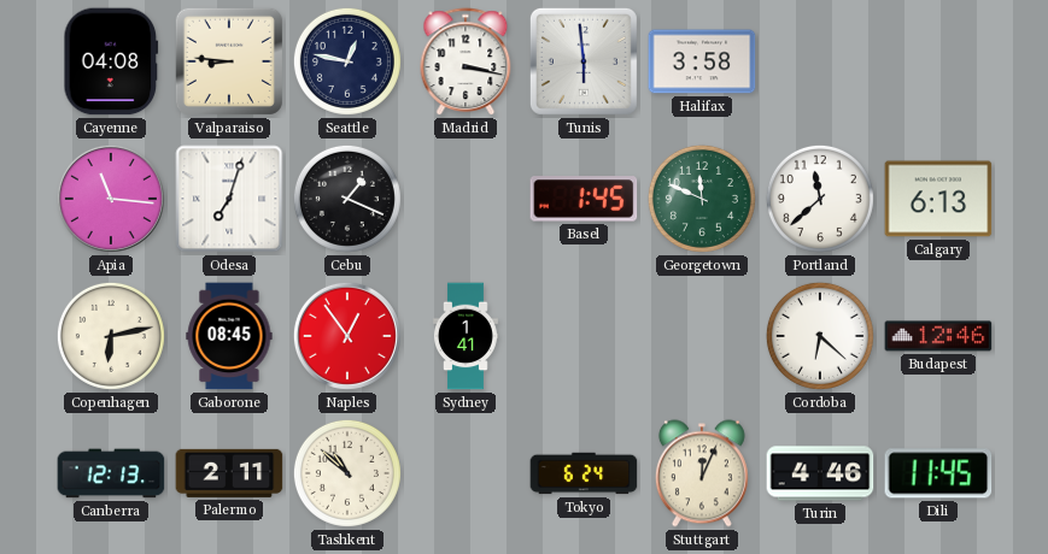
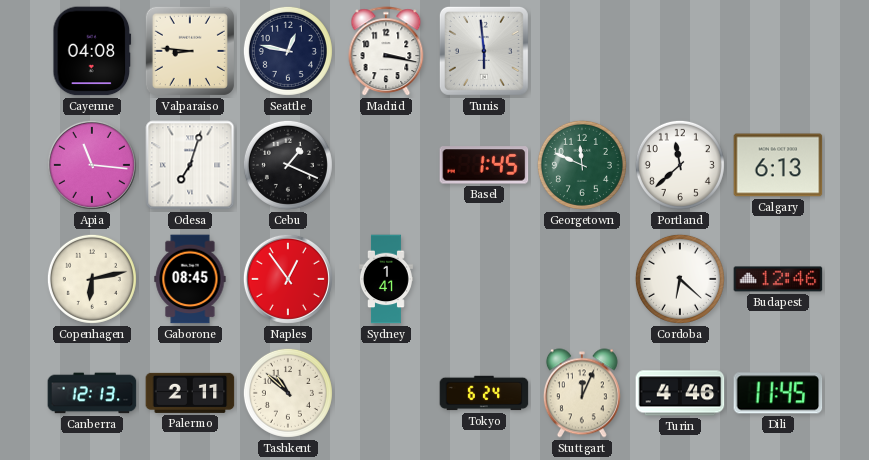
Halifax: 3:58 -> none (702, 61)
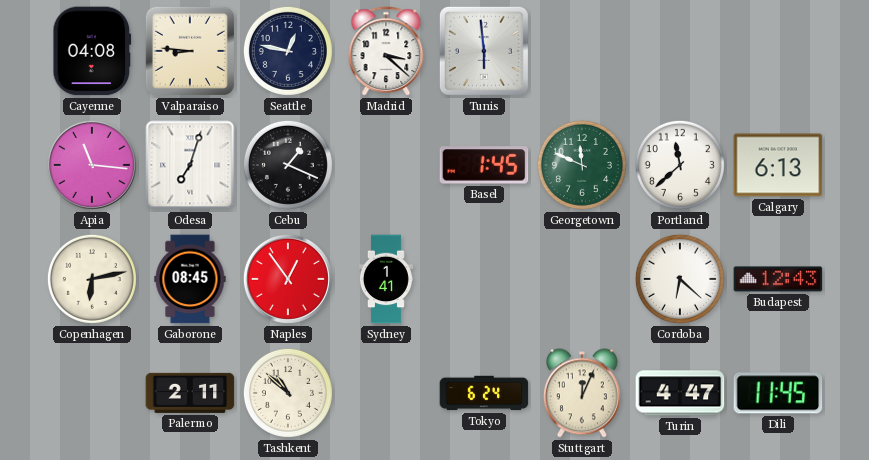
Madrid: 3:17 -> 3:22 (386, 52)
Budapest: 12:46 -> 12:43 (778, 279)
Canberra: 12:13 -> none (92, 393)
Turin: 4:46 -> 4:47 (680, 393)
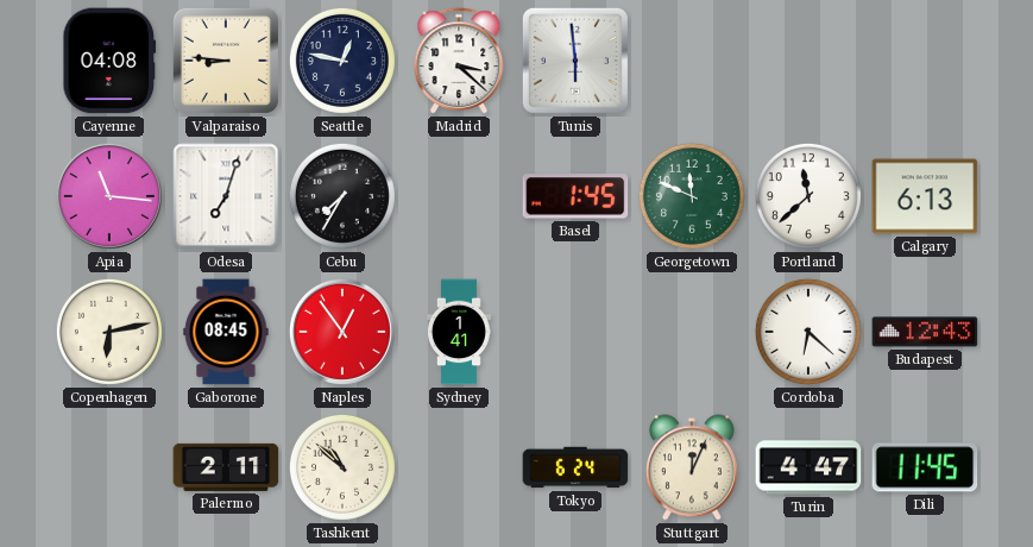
Cebu: 1:19 -> 7:35 (342, 196)
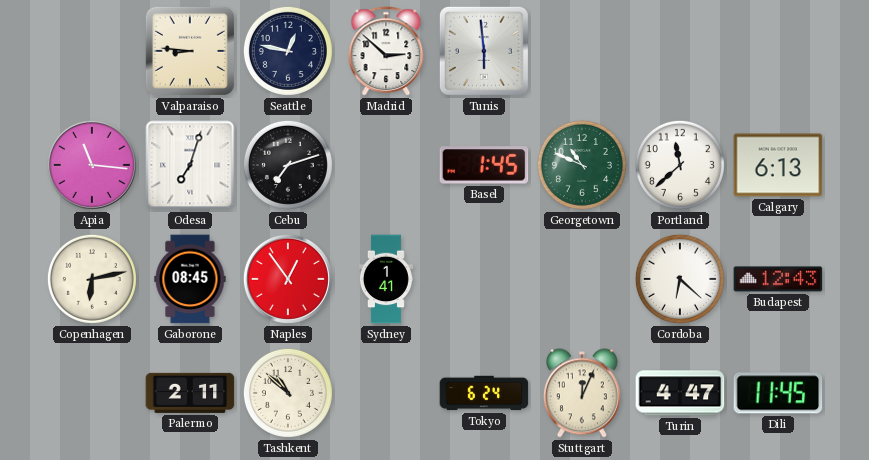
Cayenne: 04:08 -> none (109, 61)
Madrid: 3:22 -> 2:52 (386, 52)
Cebu: 7:35 -> 7:12 (288, 165)
Georgetown: 11:49 -> 10:49 (582, 165)
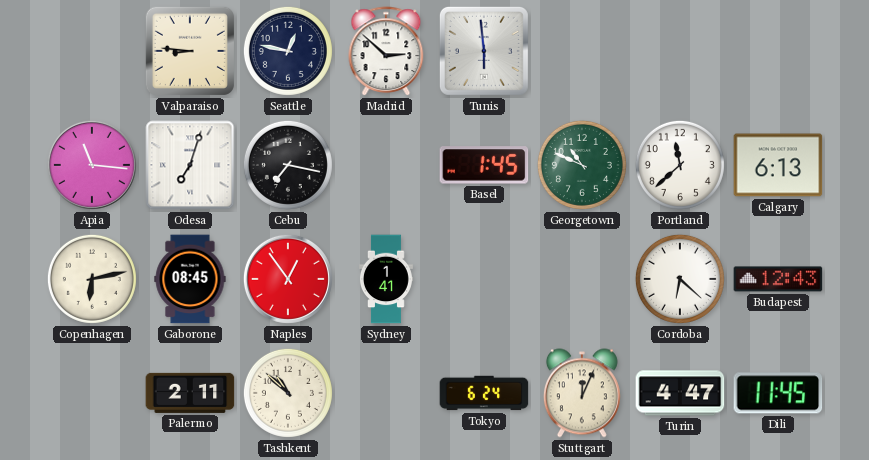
Cebu: 7:12 -> 7:17 (288, 165)
